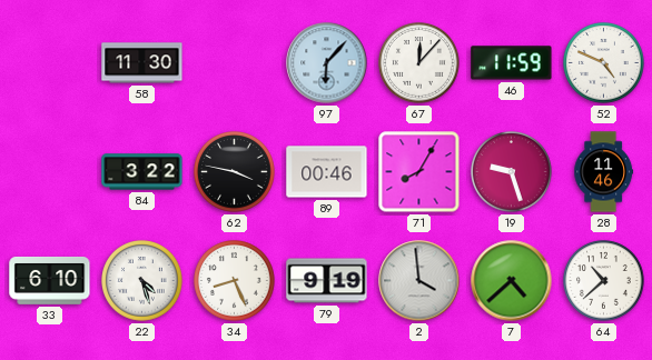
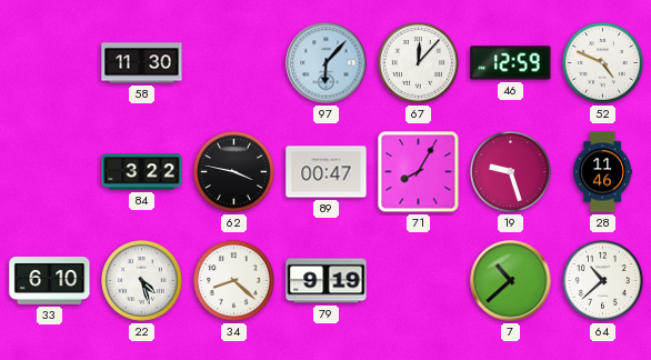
46: 11:59 -> 12:59 (511, 63)
89: 00:46 -> 00:47 (327, 172)
34: 8:26 -> 8:22 (234, 281)
2: 3:59 -> none (419, 281)
7: 4:38 -> 10:38 (511, 281)
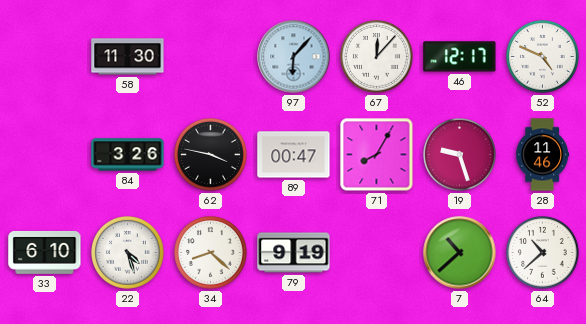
46: 12:59 -> 12:17 (460, 57)
84: 3:22 -> 3:26 (128, 155)
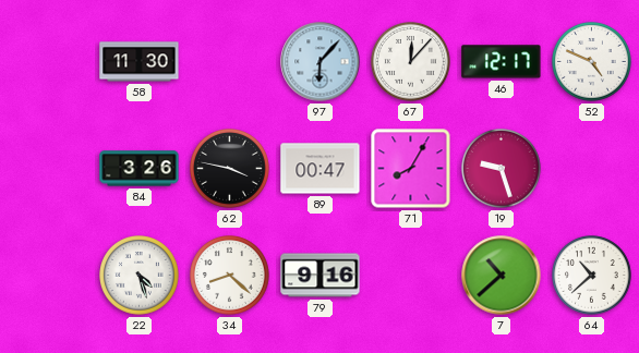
28: 11:46 -> none (543, 155)
33: 6:10 -> none (45, 252)
79: 9:19 -> 9:16 (321, 276)
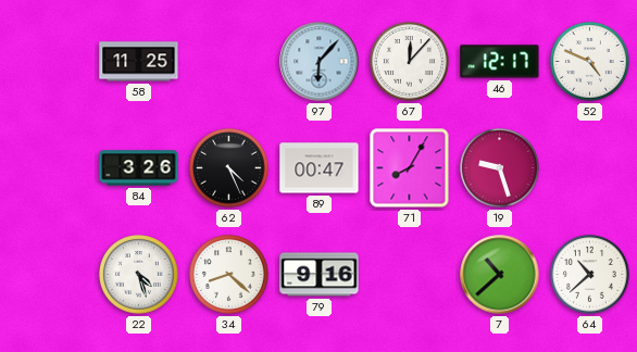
58: 11:30 -> 11:25 (139, 62)
62: 3:47 -> 4:26 (229, 168)
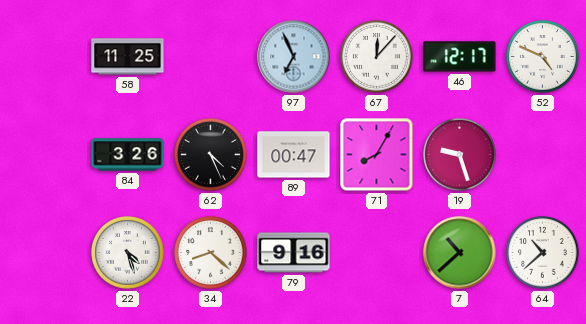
97: 6:07 -> 6:56 (294, 57)
